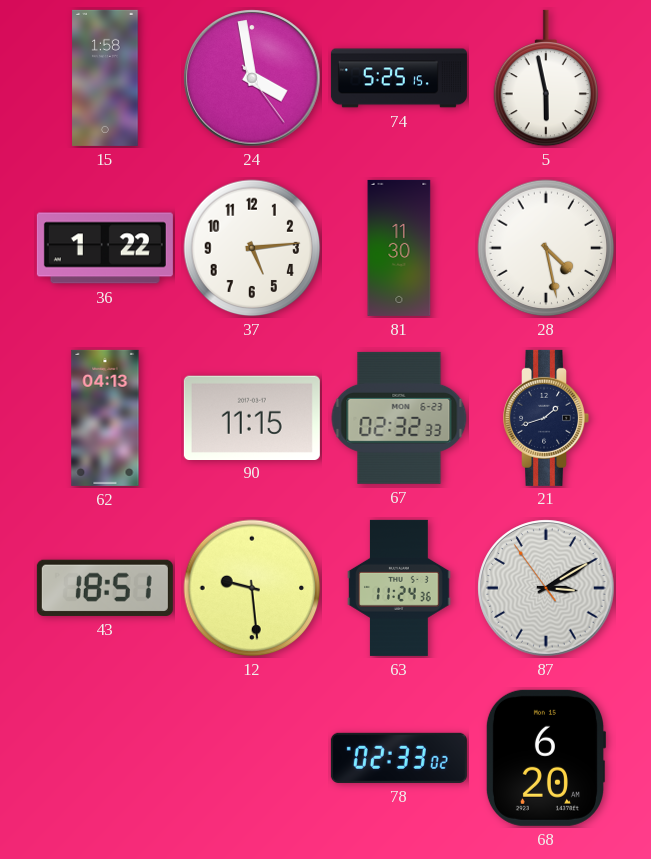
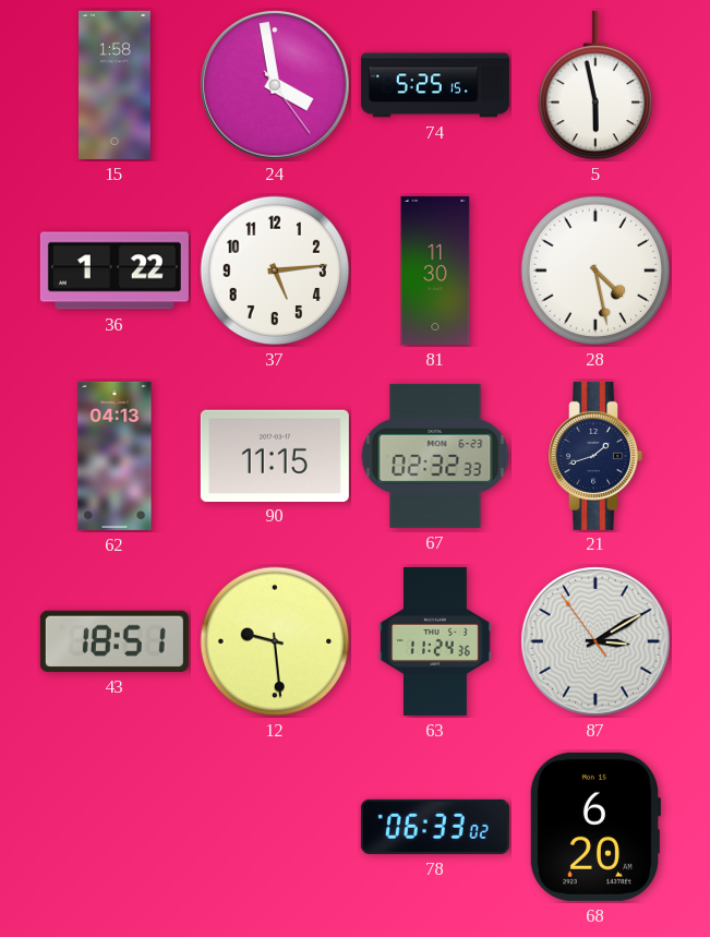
78: 02:33 -> 06:33 (435, 827)
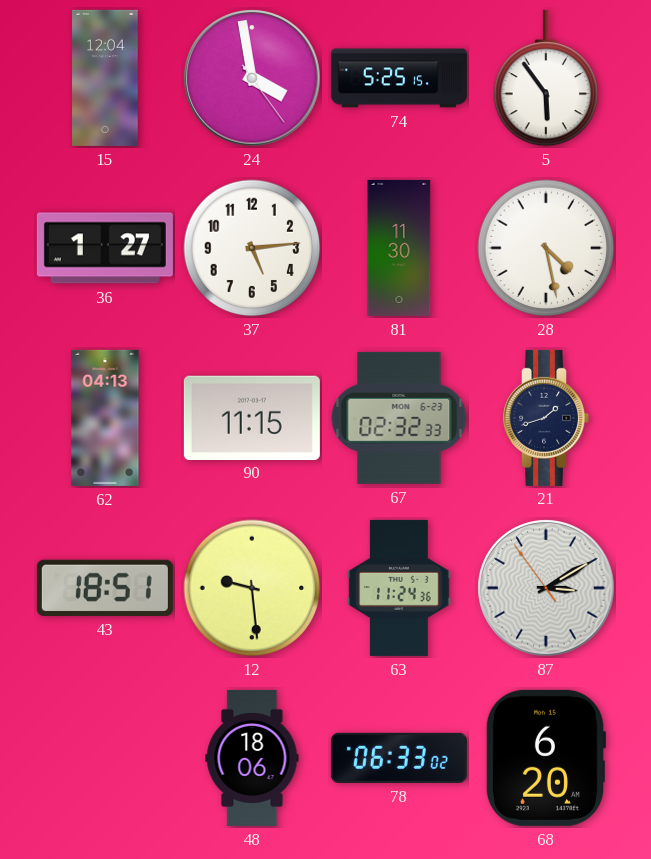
15: 1:58 -> 12:04 (105, 78)
5: 5:58 -> 5:54 (546, 78)
36: 1:22 -> 1:27 (105, 248)
48: none -> 18:06 (252, 758)
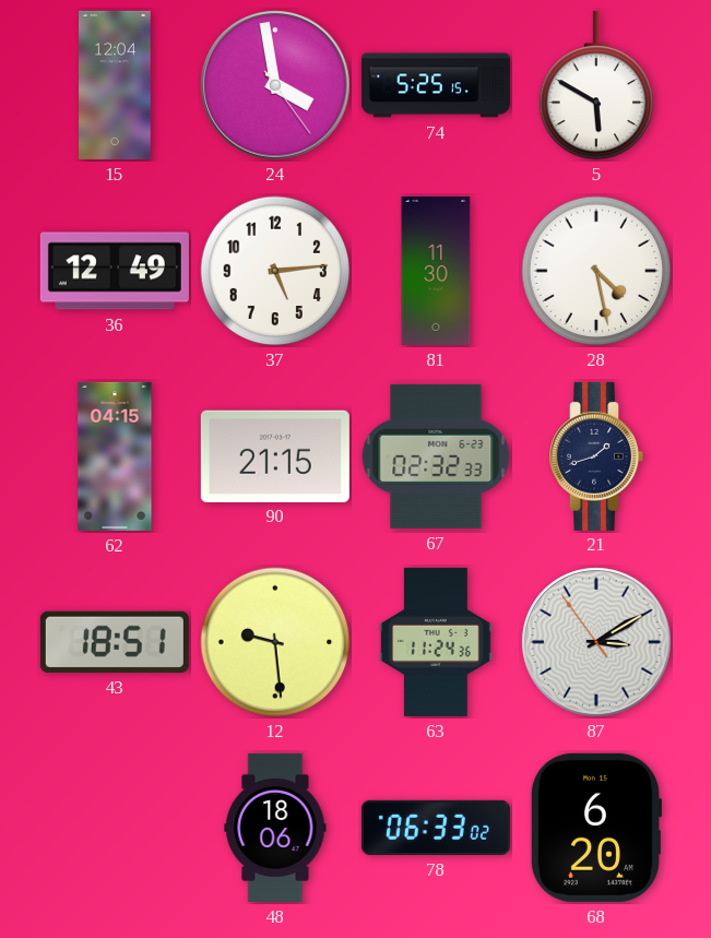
5: 5:54 -> 5:50 (596, 85)
36: 1:27 -> 12:49 (115, 271)
62: 04:13 -> 04:15 (115, 456)
90: 11:15 -> 21:15 (275, 455)
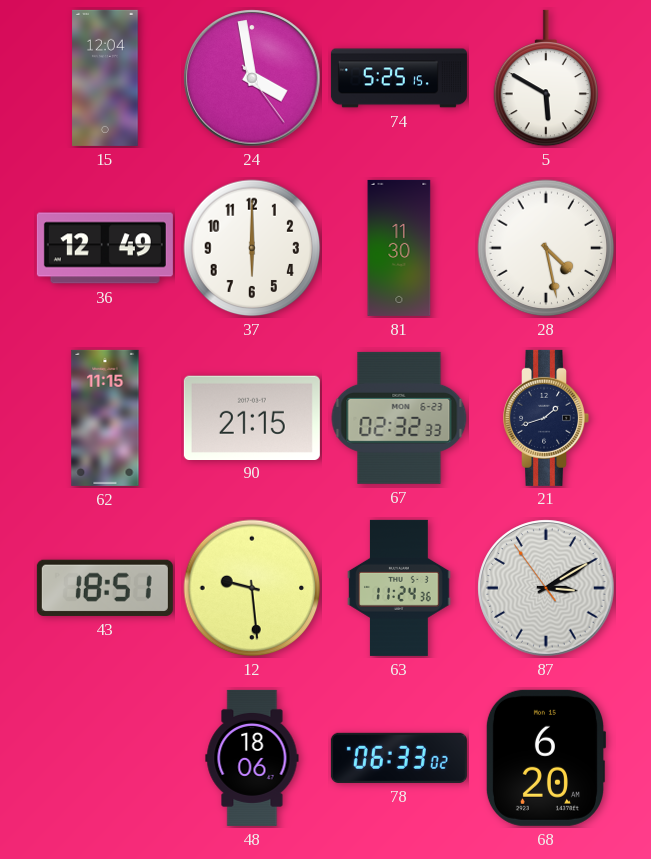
37: 5:14 -> 6:00 (252, 248)
62: 04:15 -> 11:15 (105, 418)
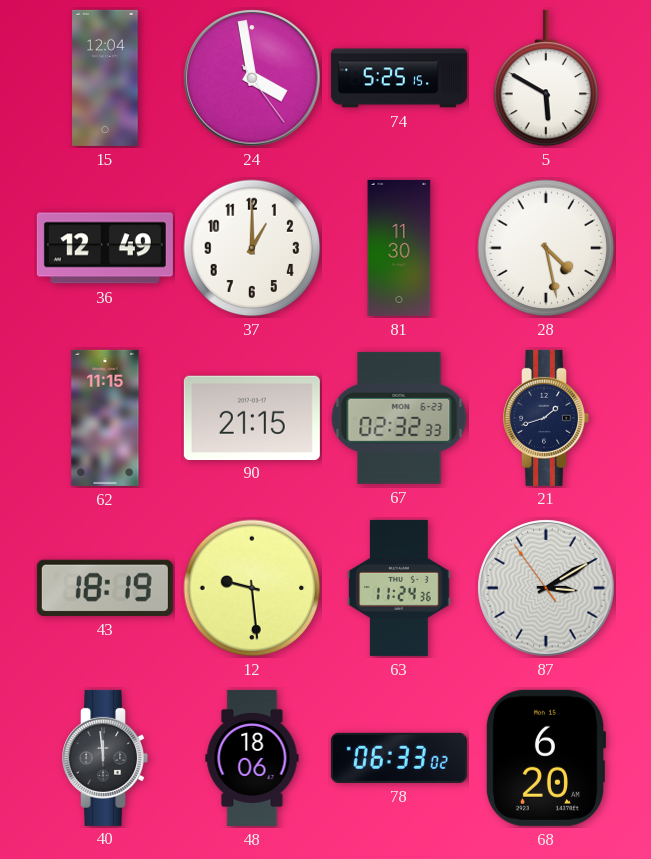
37: 6:00 -> 1:00 (252, 248)
43: 18:51 -> 18:19 (105, 588)
40: none -> 11:59 (105, 758)
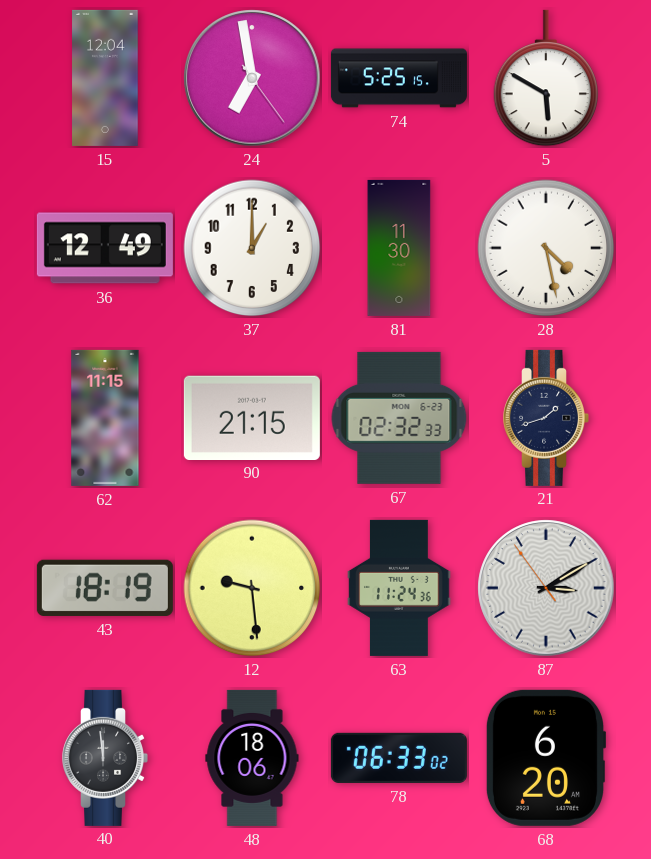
24: 3:58 -> 6:58 (252, 78)
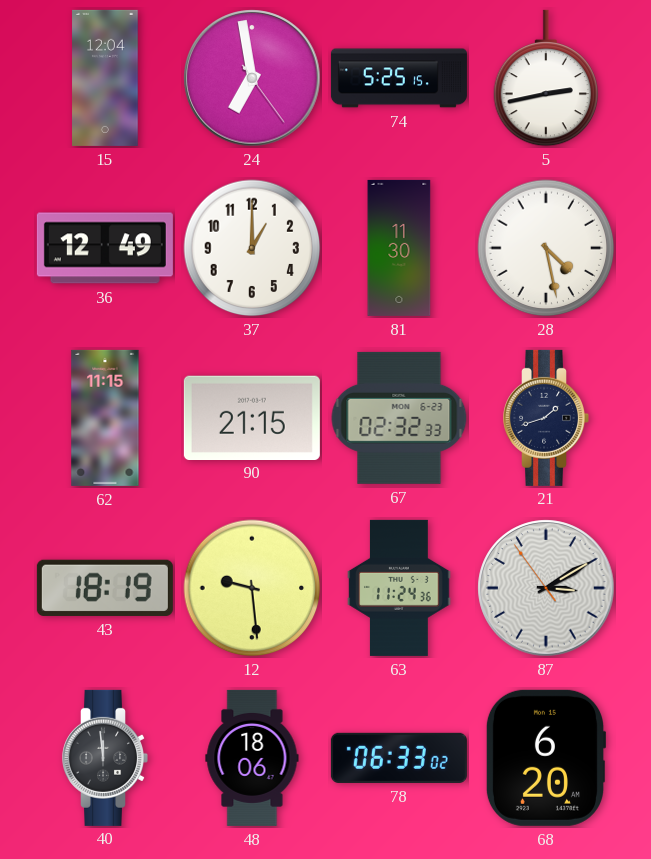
5: 5:50 -> 2:43 (546, 78)
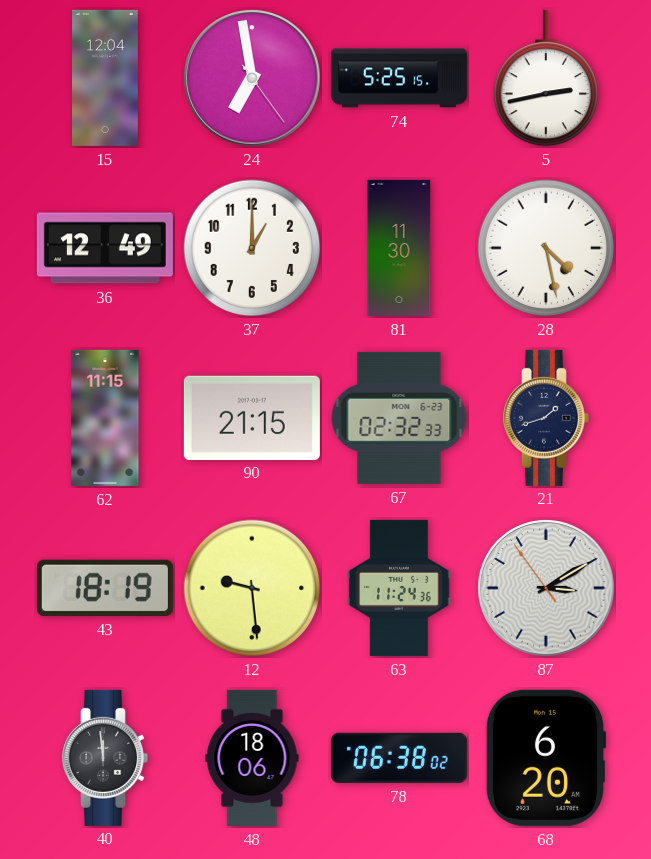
78: 06:33 -> 06:38 (399, 758)
